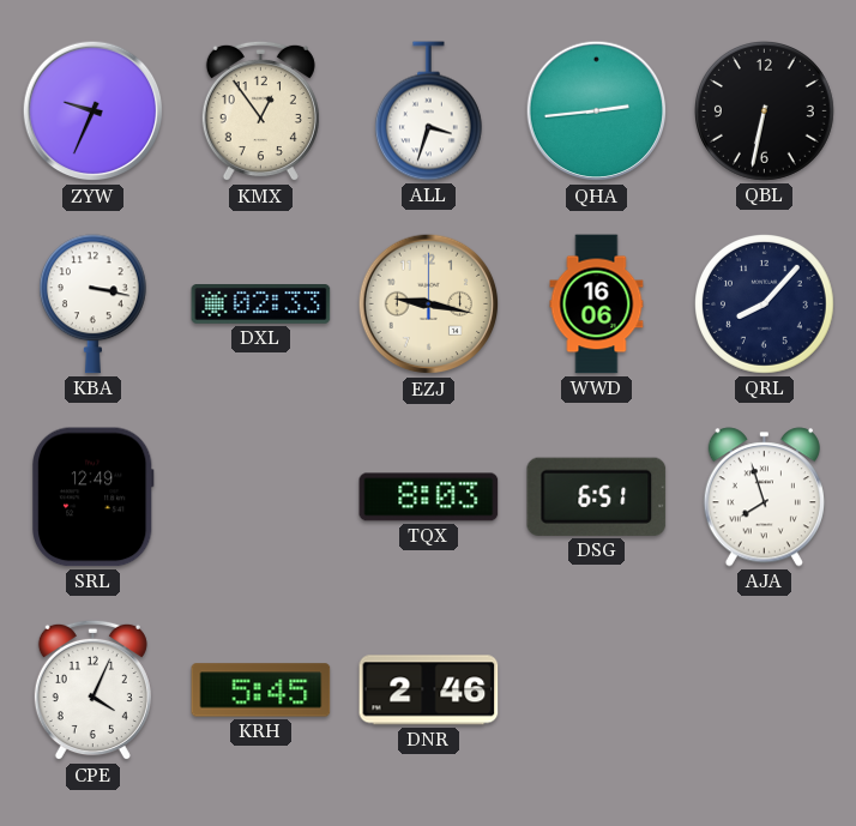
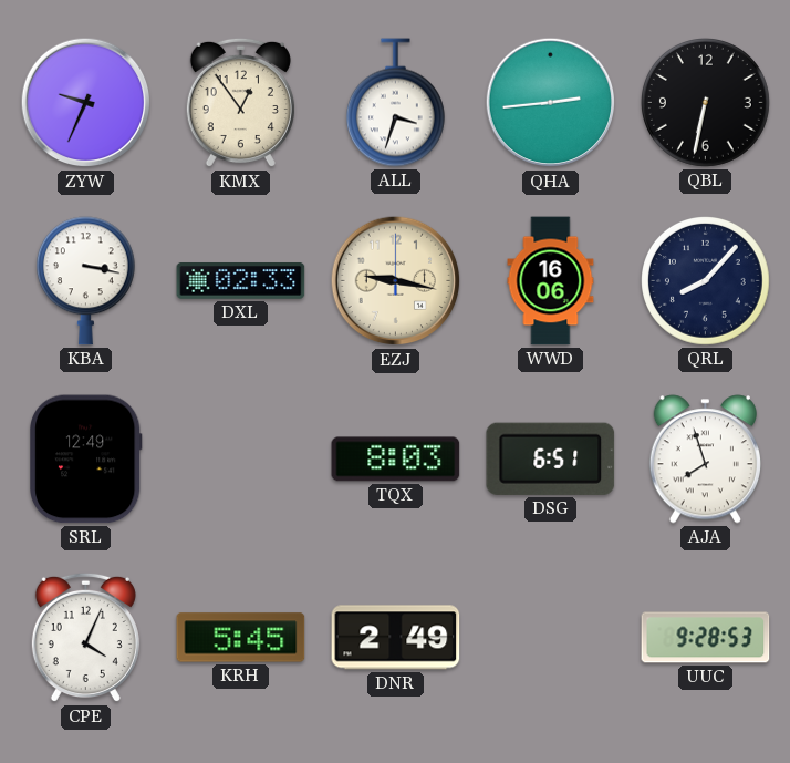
DNR: 2:46 -> 2:49 (396, 638)
UUC: none -> 9:28 (706, 638)
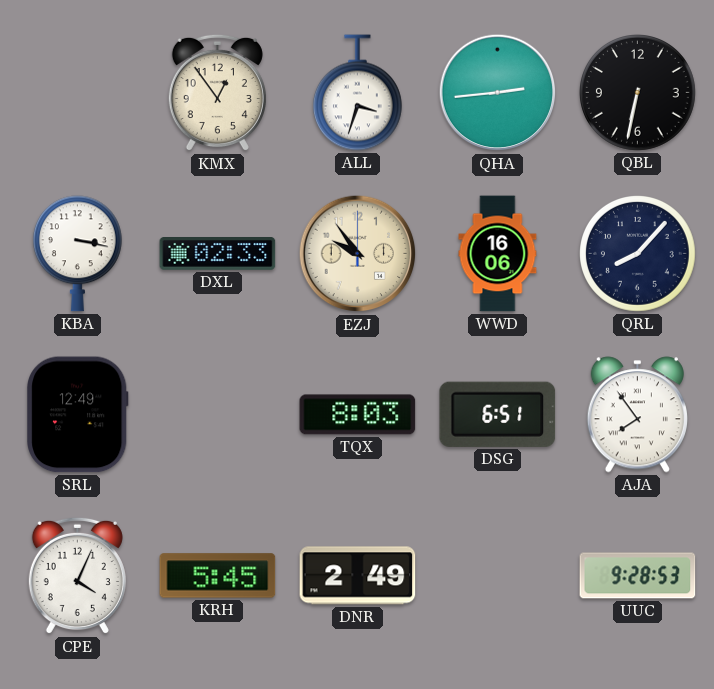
ZYW: 9:34 -> none (86, 103)
EZJ: 9:17 -> 9:54 (358, 254)
AJA: 7:57 -> 7:54 (637, 415)
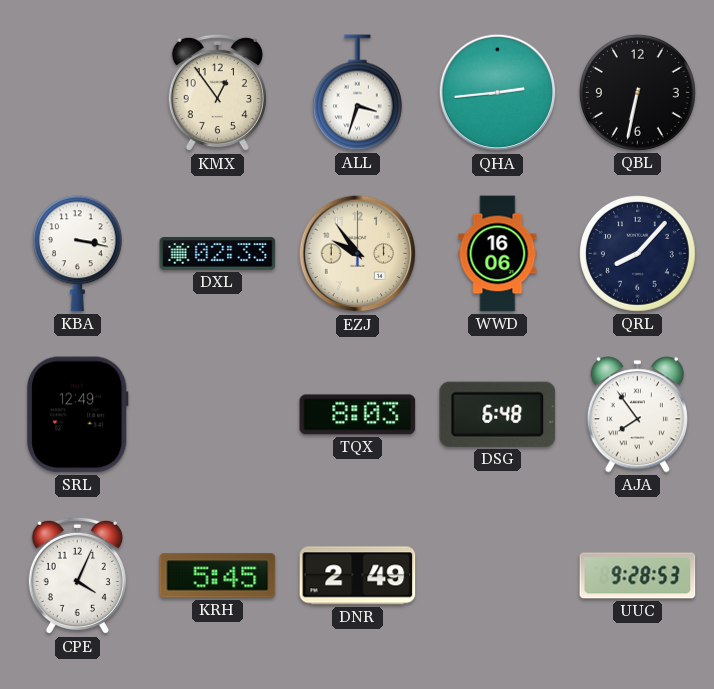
DSG: 6:51 -> 6:48 (498, 414)
